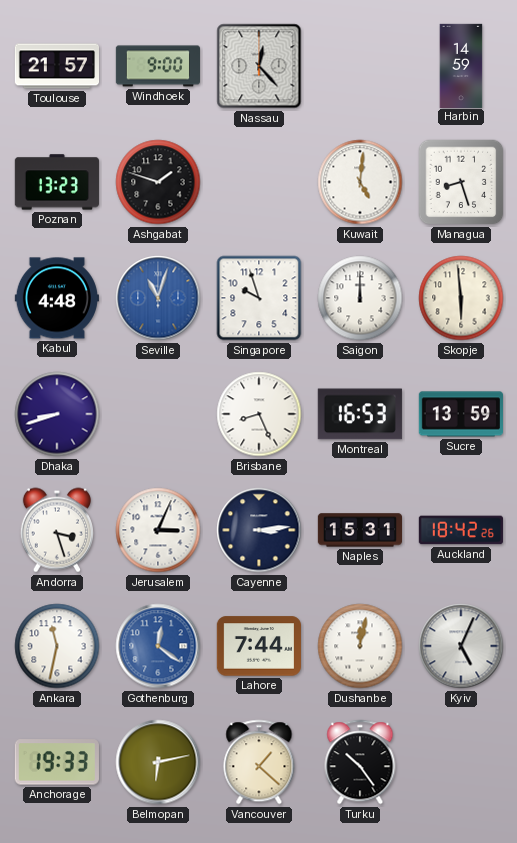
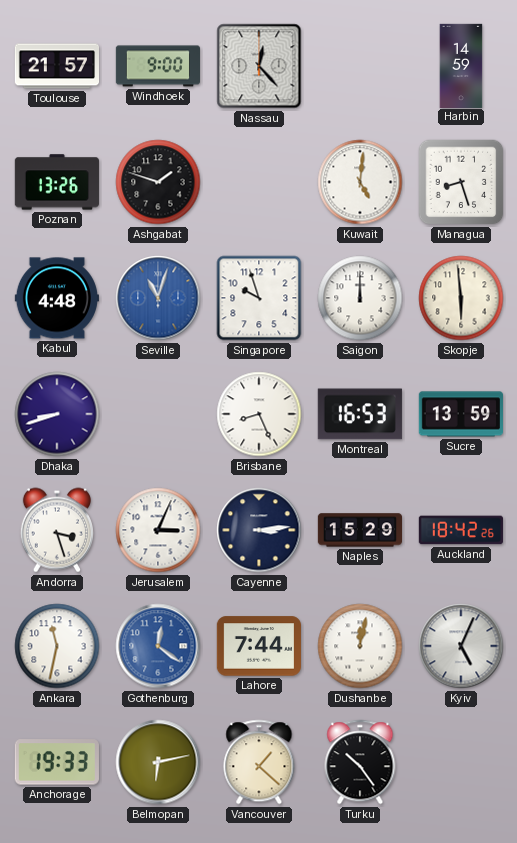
Poznan: 13:23 -> 13:26 (57, 182)
Naples: 15:31 -> 15:29 (359, 530)
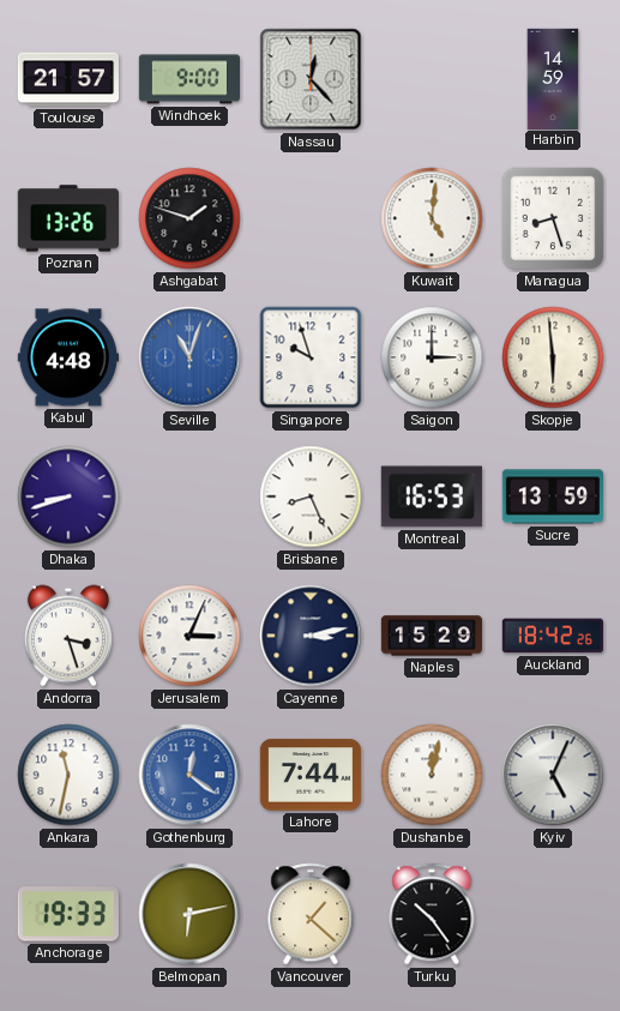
Saigon: 12:00 -> 3:00 (432, 357)
Cayenne: 3:14 -> 3:13 (311, 636)
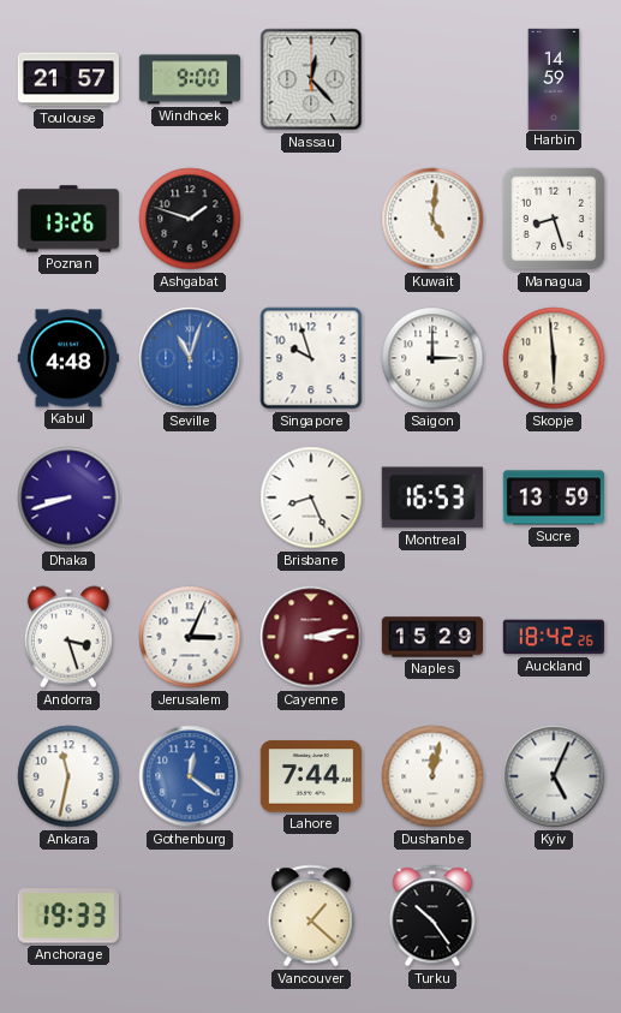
Cayenne dial: navy -> burgundy (311, 637)
Belmopan: 6:13 -> none (189, 914)
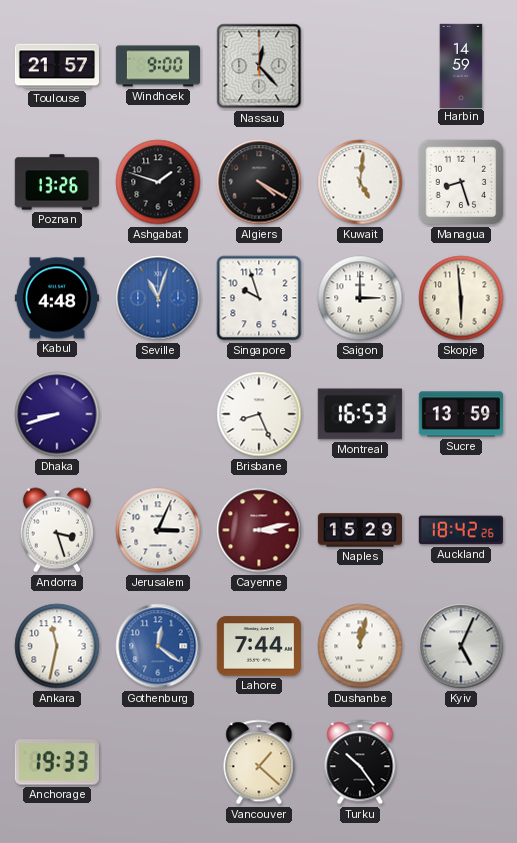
Algiers: none -> 4:20 (259, 182)
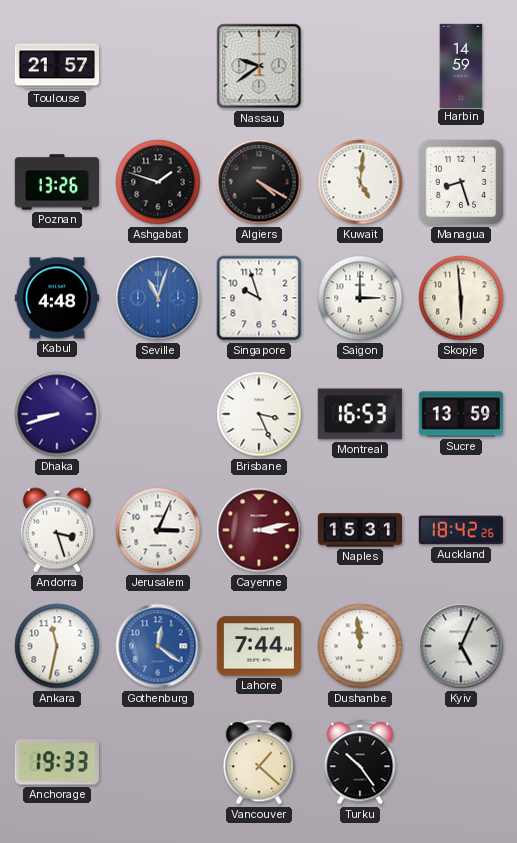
Windhoek: 9:00 -> none (157, 66)
Nassau: 12:23 -> 9:39 (259, 66)
Brisbane: 8:26 -> 3:26 (259, 414)
Naples: 15:29 -> 15:31 (359, 530)
Dushanbe: 12:02 -> 11:59 (360, 646)
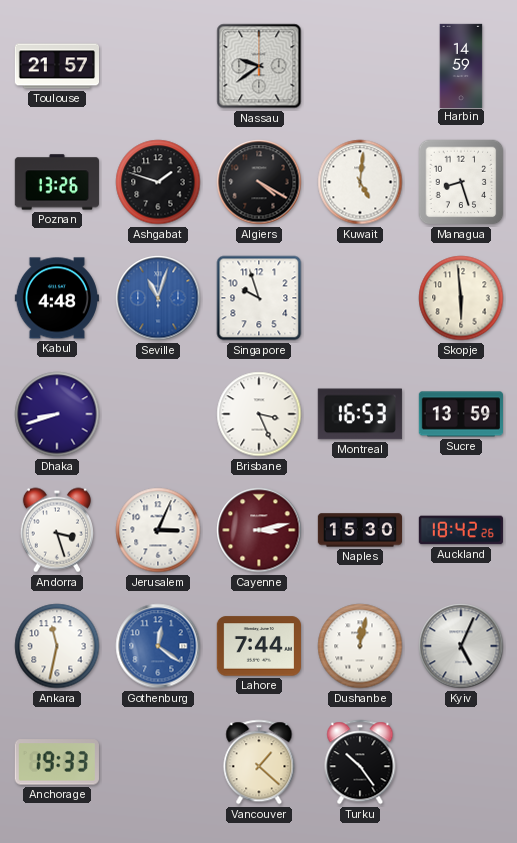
Saigon: 3:00 -> none (360, 298)
Naples: 15:31 -> 15:30 (359, 530)
Dushanbe: 11:59 -> 12:02 (360, 646)
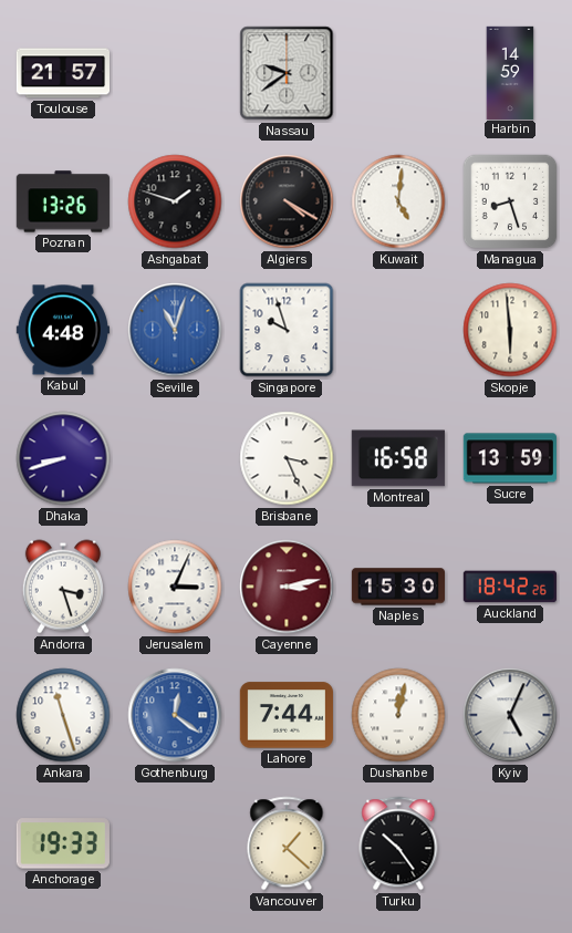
Montreal: 16:53 -> 16:58 (398, 458)
Ankara: 11:32 -> 11:27 (63, 715)
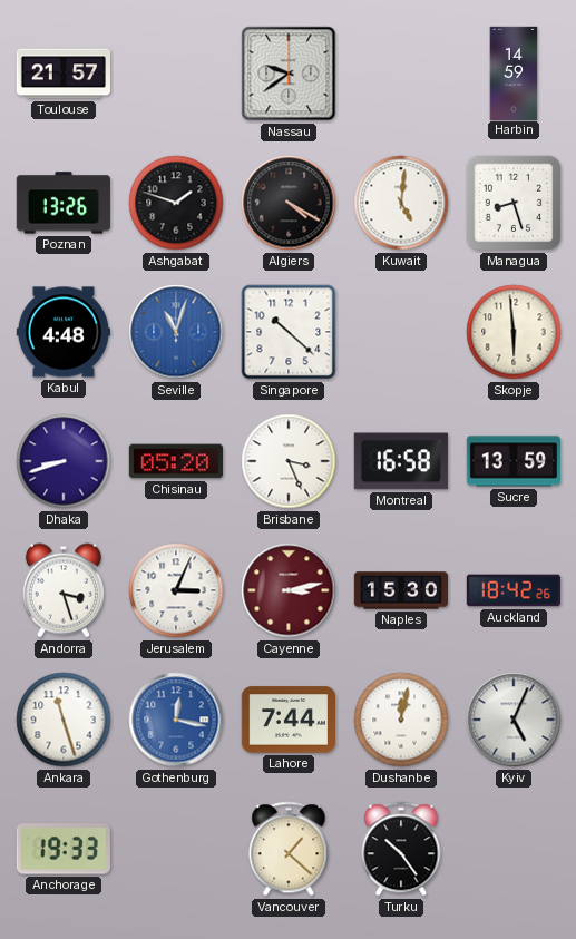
Singapore: 9:57 -> 10:22 (289, 332)
Chisinau: none -> 05:20 (175, 461)
Gothenburg: 12:21 -> 12:17 (176, 720)
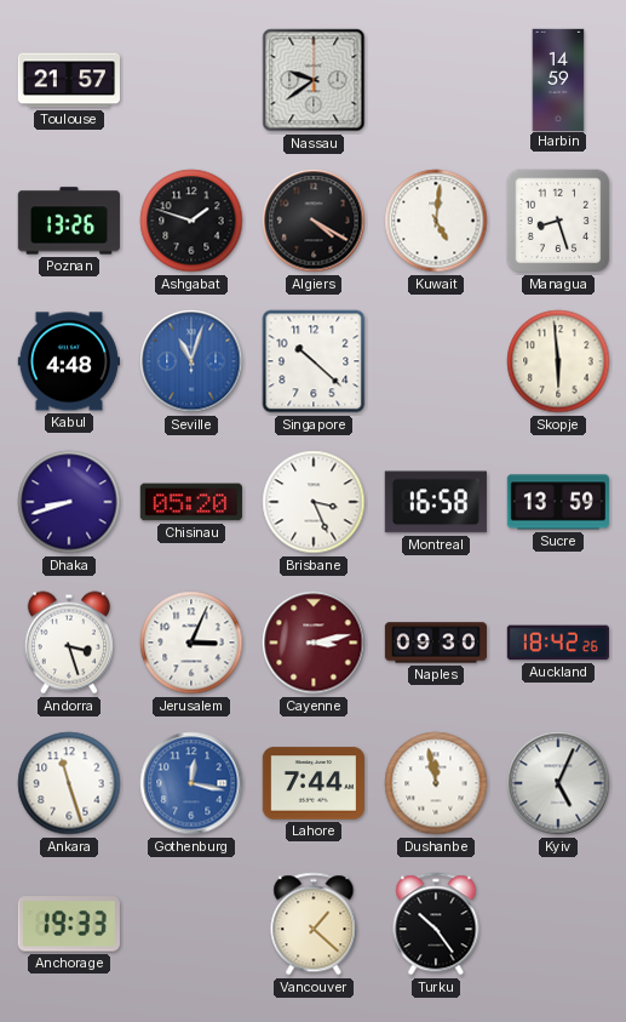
Naples: 15:30 -> 09:30 (435, 643)
Dushanbe: 12:02 -> 11:58 (436, 783)
